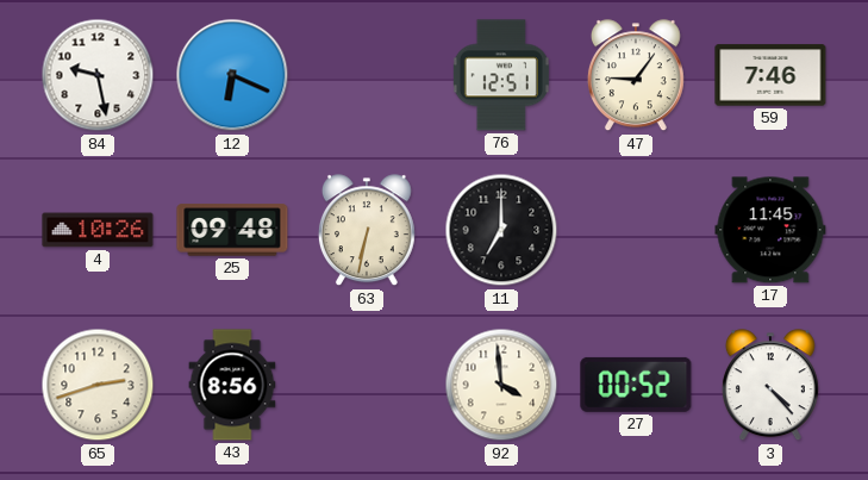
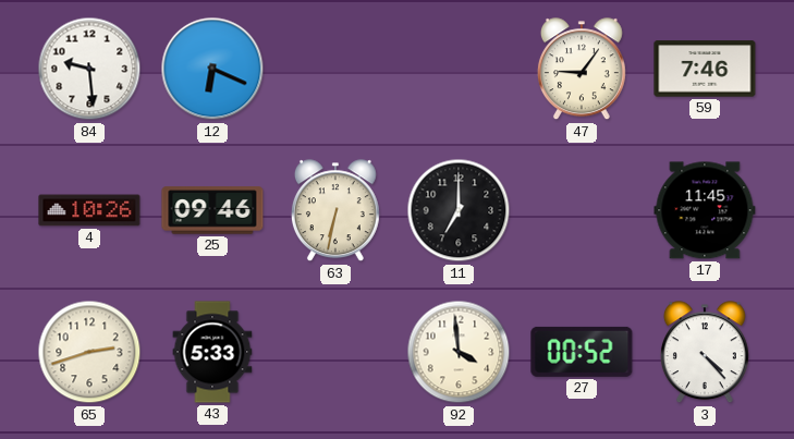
84: 9:28 -> 9:29 (89, 69)
76: 12:51 -> none (501, 75)
25: 09:48 -> 09:46 (212, 210)
43: 8:56 -> 5:33 (212, 352)
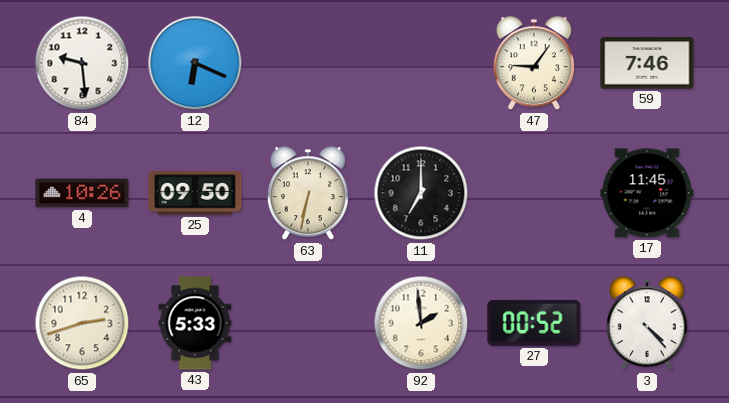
25: 09:46 -> 09:50 (195, 193)
92: 3:59 -> 1:59 (421, 323)
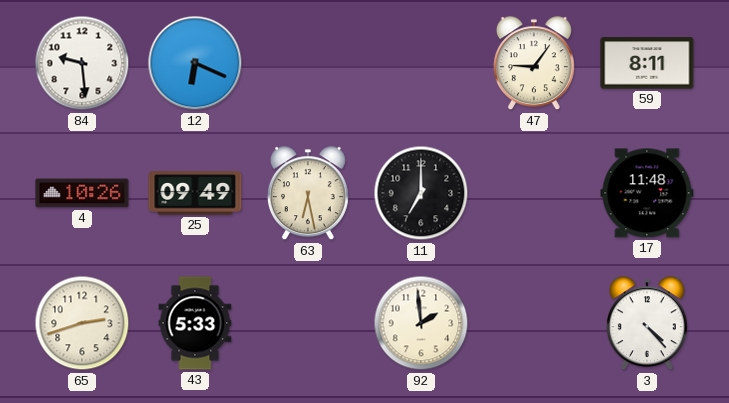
59: 7:46 -> 8:11 (647, 63)
25: 09:50 -> 09:49 (195, 193)
63: 6:32 -> 6:28 (308, 194)
17: 11:45 -> 11:48 (647, 193)
27: 00:52 -> none (534, 323)
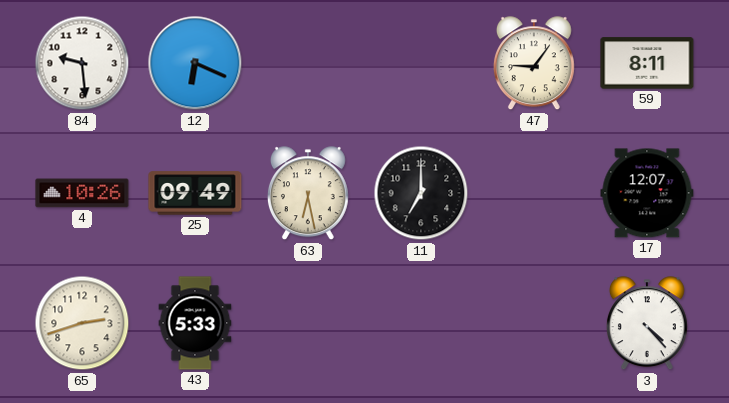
17: 11:48 -> 12:07 (647, 193)
92: 1:59 -> none (421, 323)
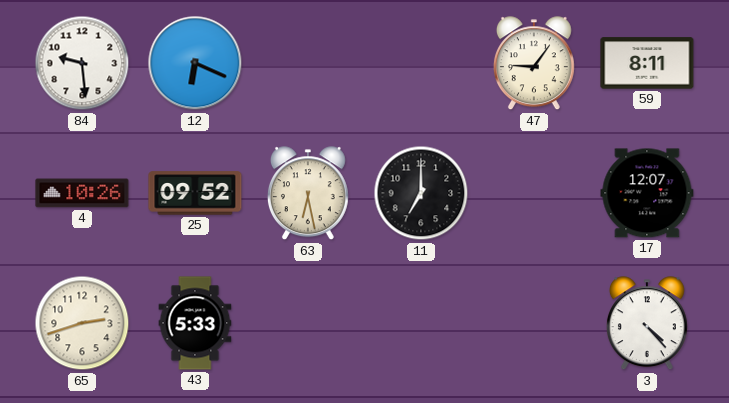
25: 09:49 -> 09:52 (195, 193)
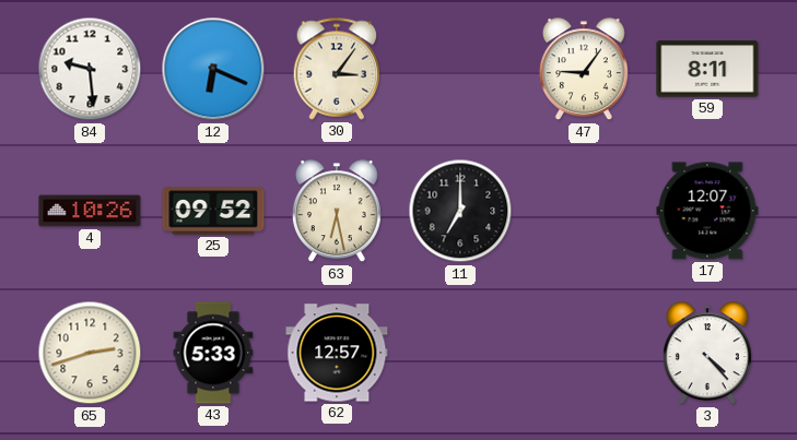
30: none -> 3:06 (337, 69)
62: none -> 12:57 (337, 353)
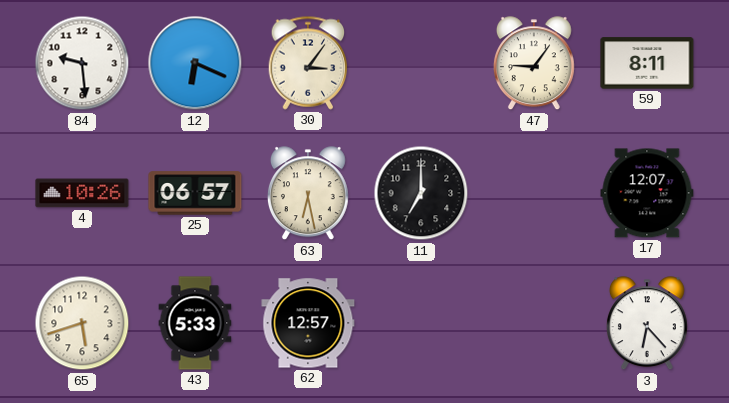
25: 09:52 -> 06:57 (195, 193)
65: 2:42 -> 5:42 (82, 323)
3: 4:23 -> 6:23 (647, 324)
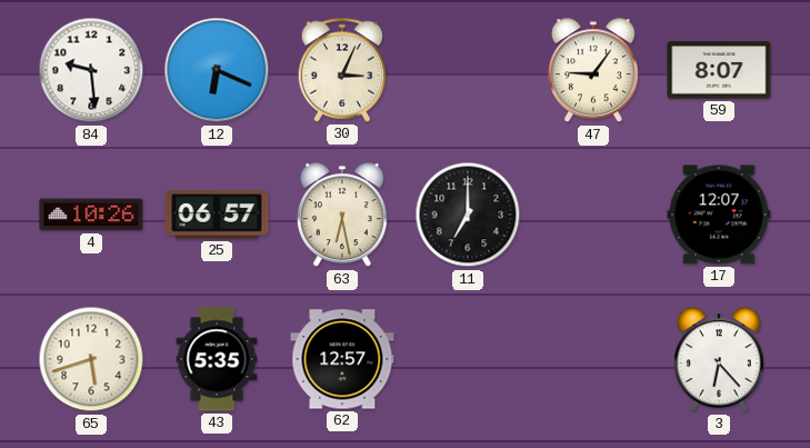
30: 3:06 -> 3:04 (342, 70)
59: 8:11 -> 8:07 (719, 70)
43: 5:33 -> 5:35 (217, 359)
